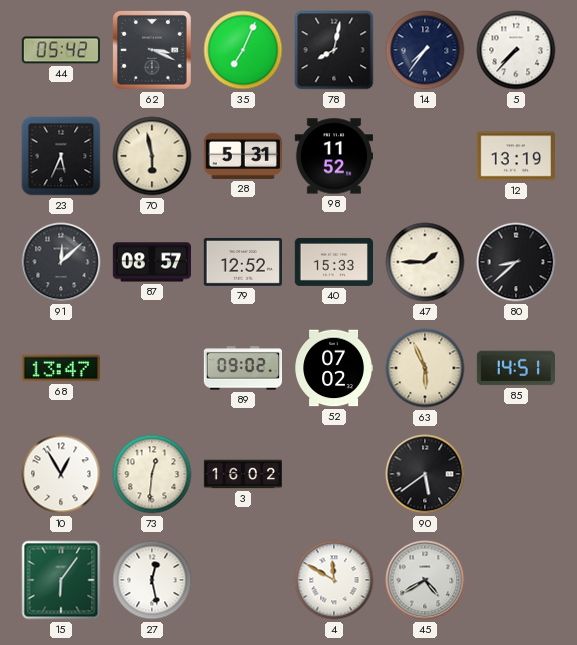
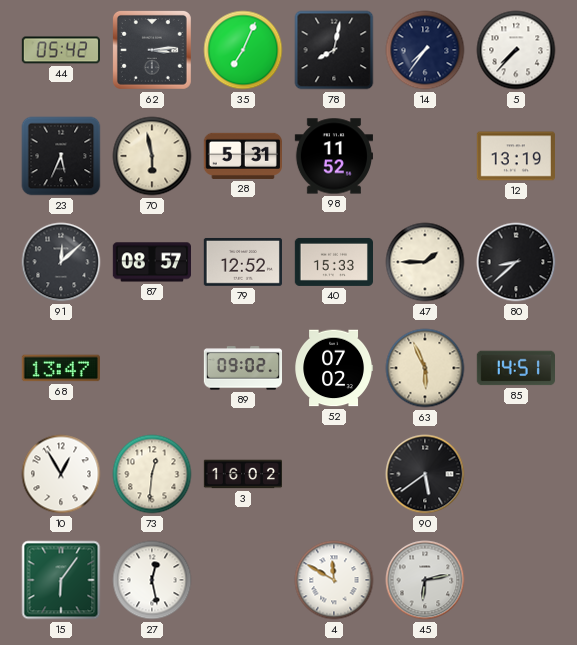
62: 3:19 -> 3:14 (152, 50)
45: 4:40 -> 6:13 (425, 580)
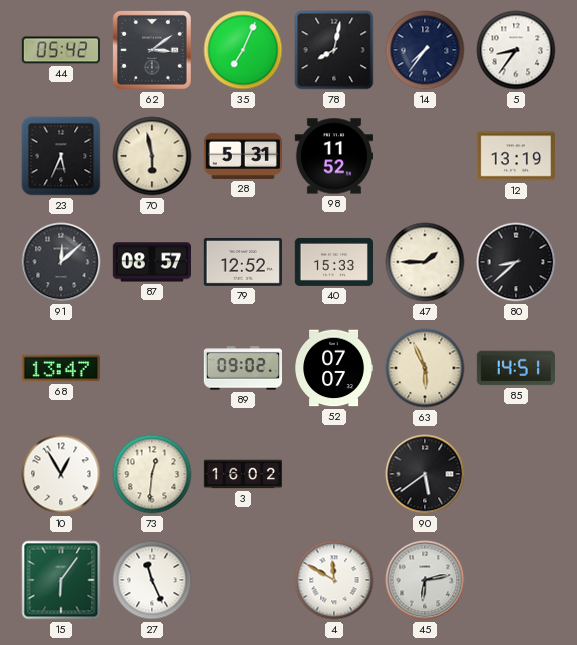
62: 3:14 -> 3:09 (152, 50)
5: 7:37 -> 8:36 (516, 50)
52: 07:02 -> 07:07 (333, 368)
27: 12:28 -> 11:26 (152, 580)
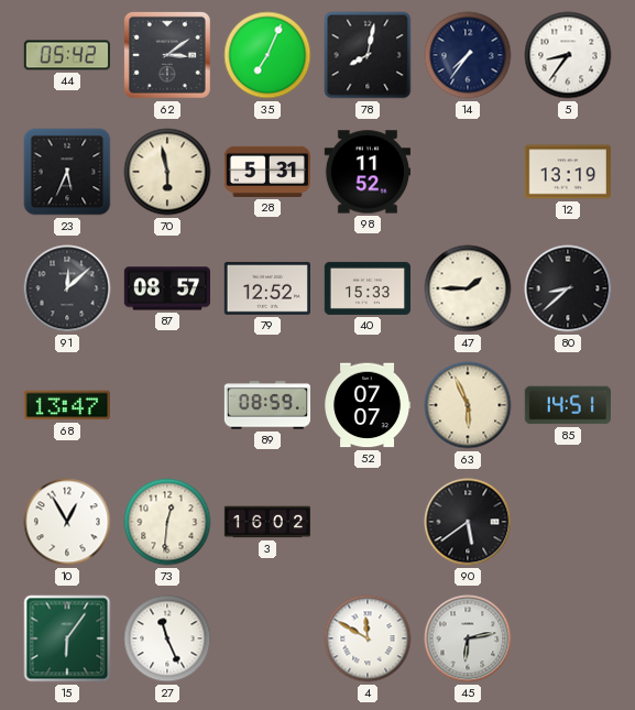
89: 09:02 -> 08:59 (266, 405)
